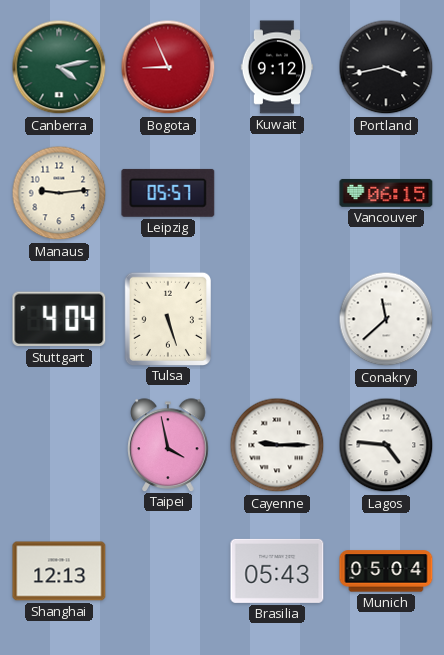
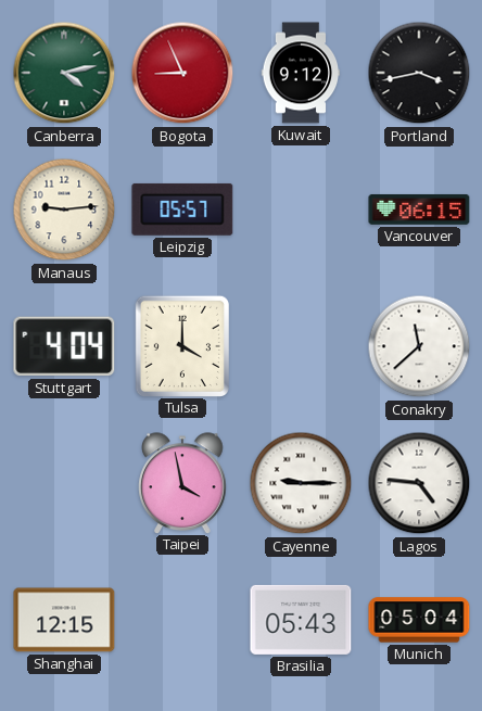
Tulsa: 5:27 -> 4:00 (182, 345)
Shanghai: 12:13 -> 12:15 (64, 620)
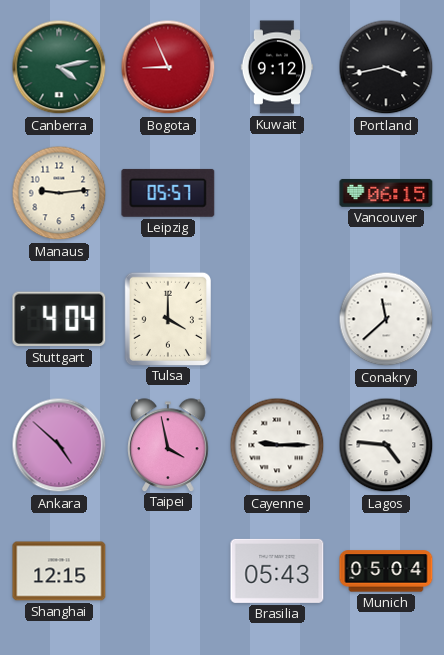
Ankara: none -> 4:52 (59, 445)
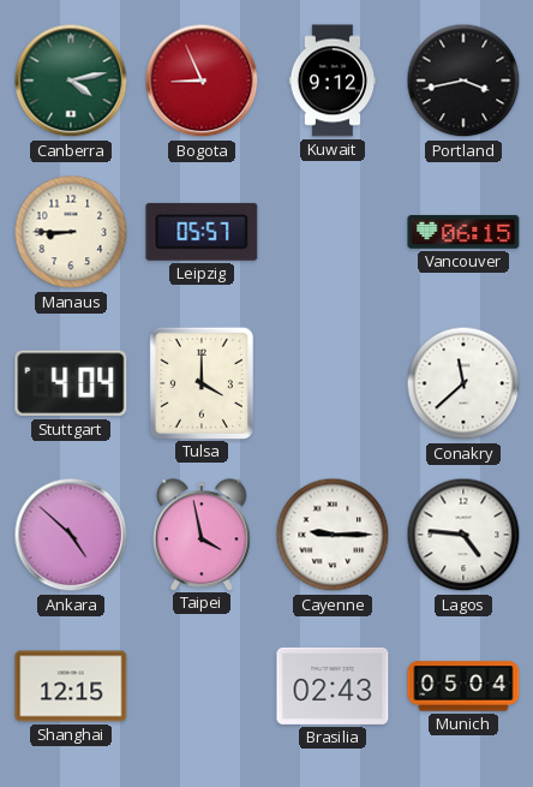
Manaus: 9:14 -> 8:45 (71, 232)
Brasilia: 05:43 -> 02:43 (333, 686)
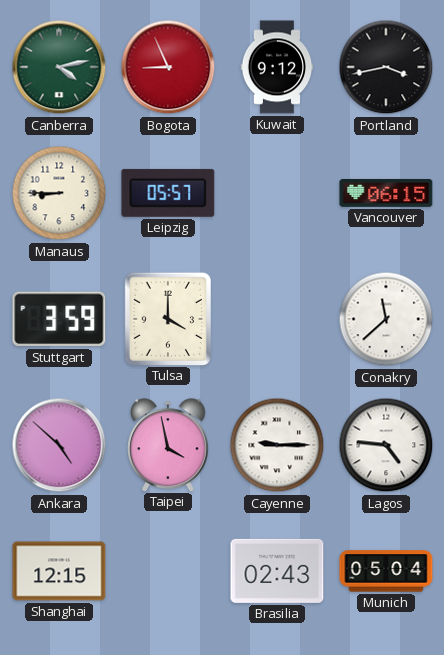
Stuttgart: 4:04 -> 3:59 (59, 319)
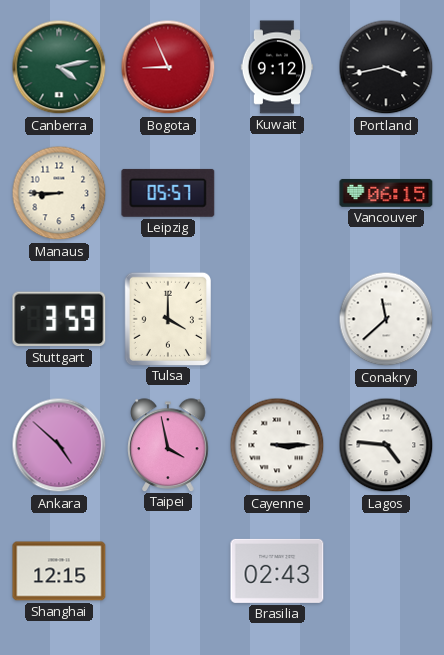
Cayenne: 9:15 -> 3:15 (277, 445)
Munich: 05:04 -> none (386, 571)
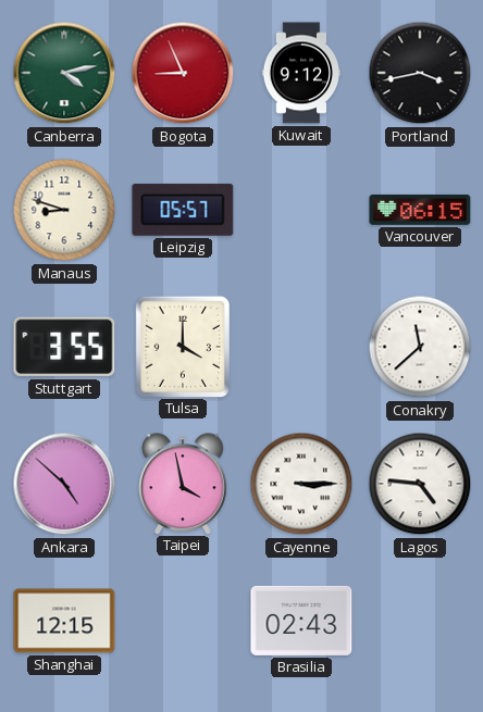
Manaus: 8:45 -> 8:48 (64, 210)
Stuttgart: 3:59 -> 3:55 (64, 347)
